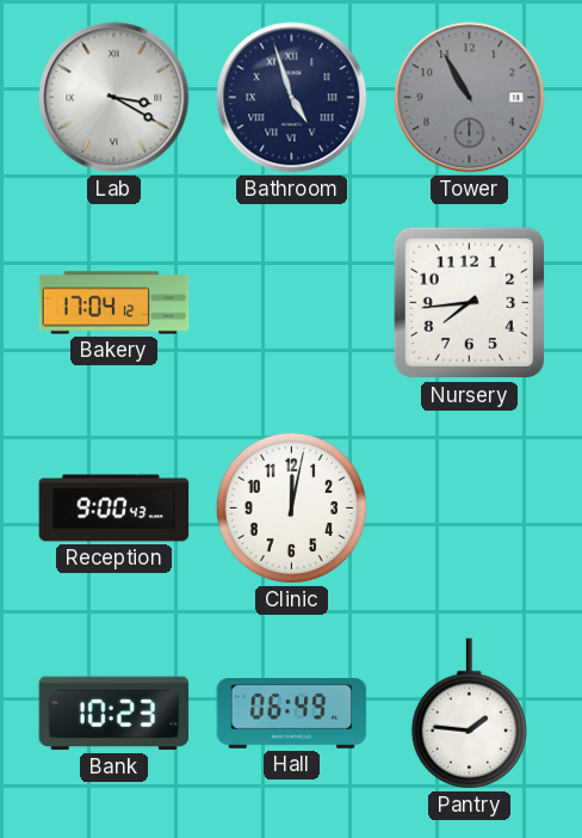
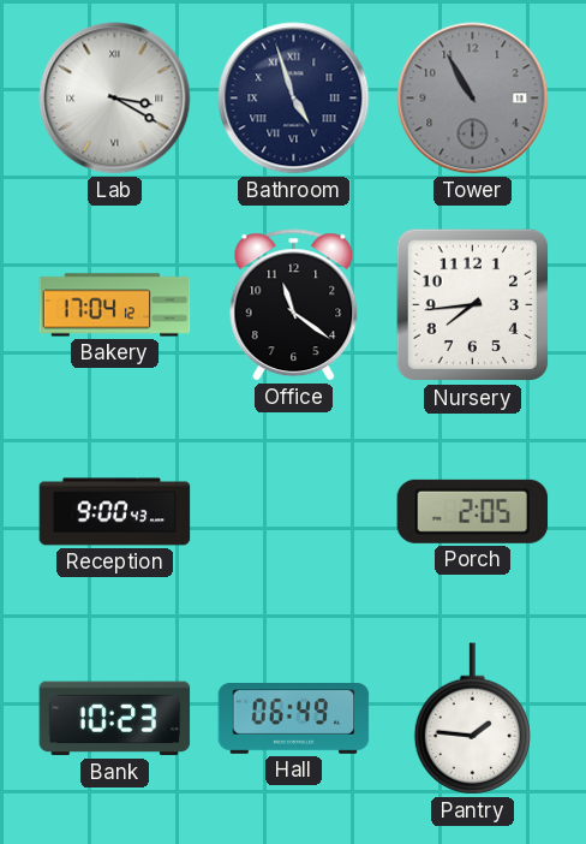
Office: none -> 11:21 (294, 305)
Clinic: 12:02 -> none (291, 507)
Porch: none -> 2:05 (473, 511)
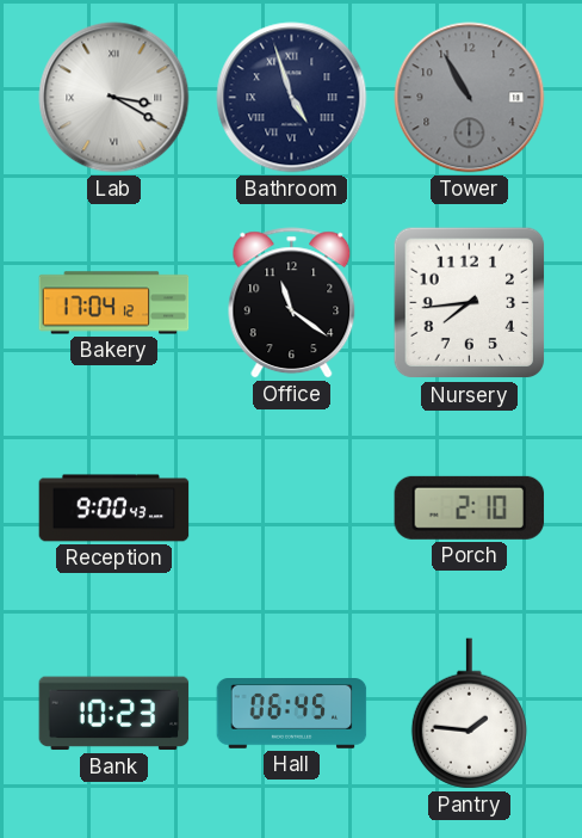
Porch: 2:05 -> 2:10 (470, 507)
Hall: 06:49 -> 06:45 (292, 714)
